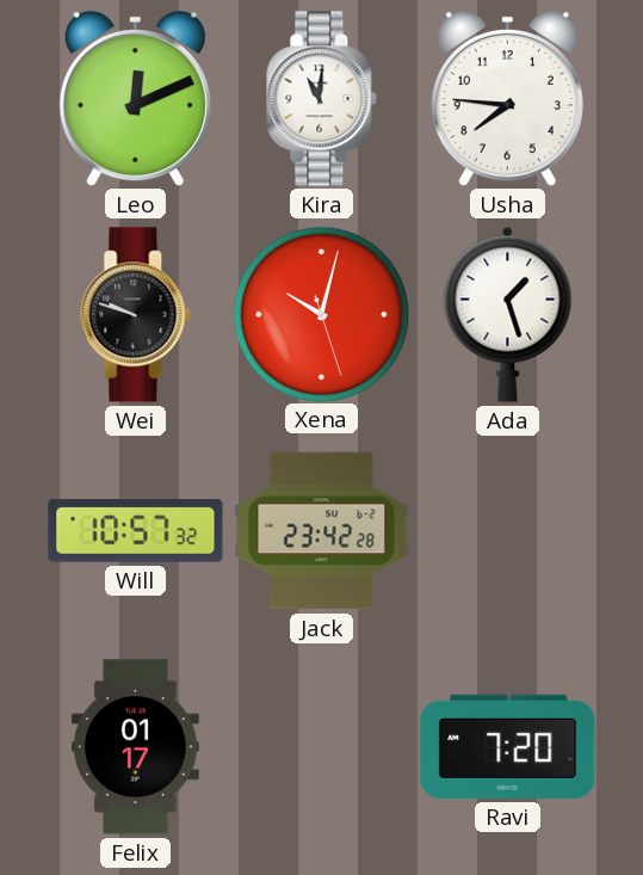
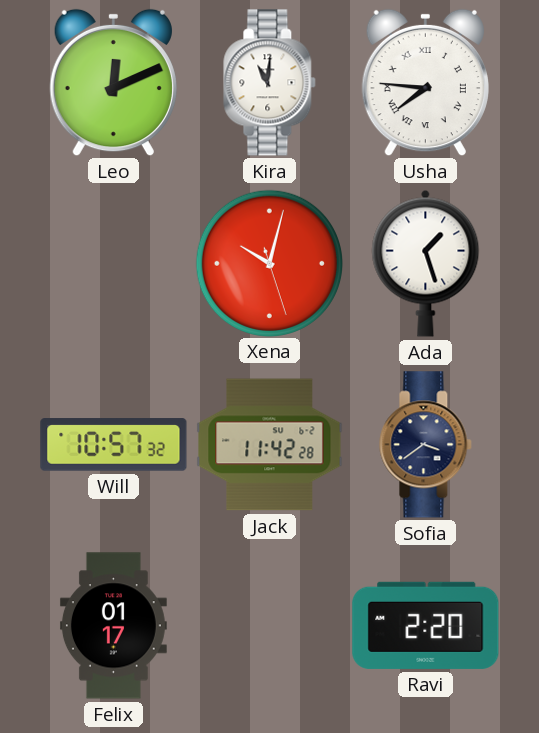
Usha numerals: Arabic -> Roman (425, 83)
Wei: 9:48 -> none (136, 315)
Jack: 23:42 -> 11:42 (270, 445)
Sofia: none -> 3:39 (426, 445)
Ravi: 7:20 -> 2:20 (426, 625)
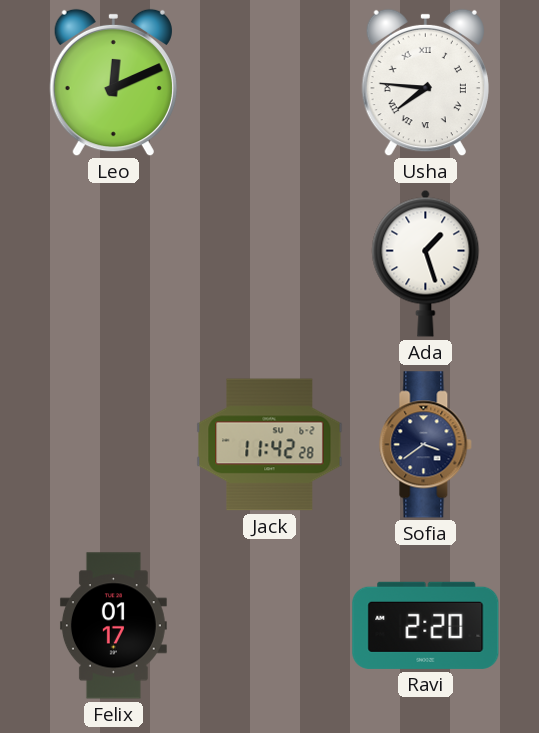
Kira: 11:01 -> none (270, 83)
Xena: 10:02 -> none (269, 263)
Will: 10:57 -> none (114, 445)
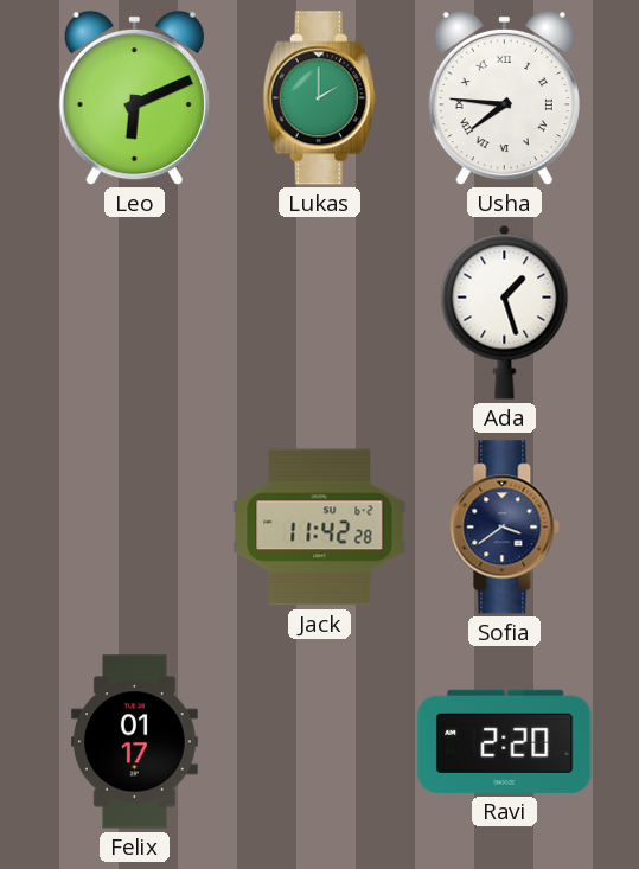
Leo: 12:11 -> 6:11 (134, 98)
Lukas: none -> 2:00 (319, 98)
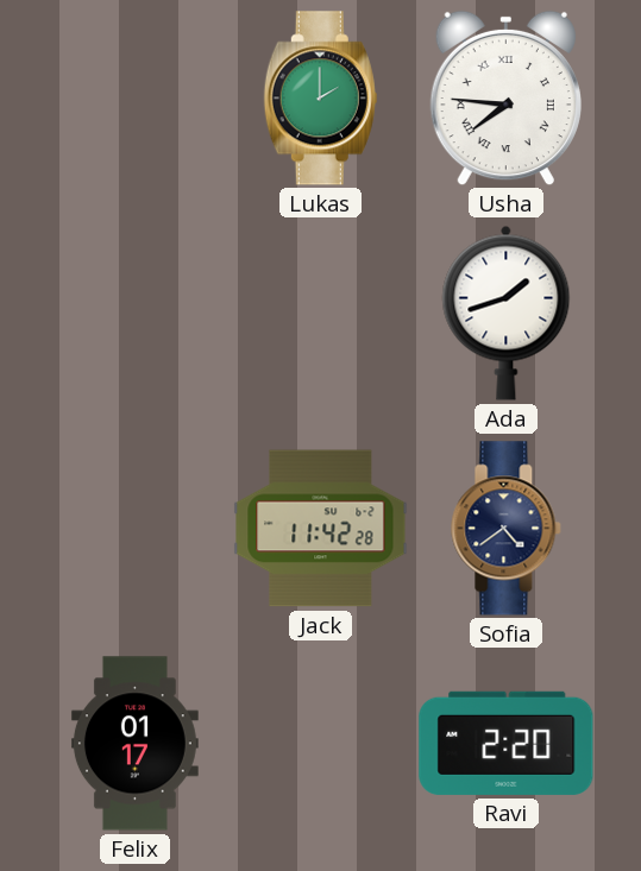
Leo: 6:11 -> none (134, 98)
Ada: 1:27 -> 1:42 (507, 313)
Sofia: 3:39 -> 4:39 (507, 529)
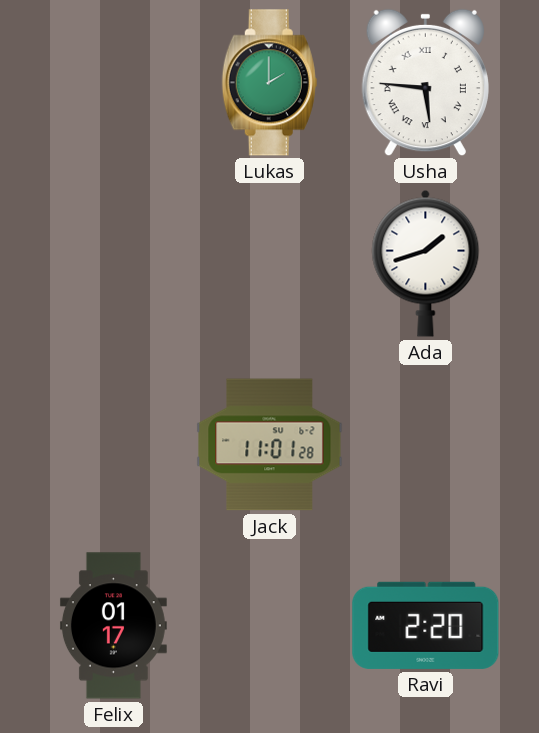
Usha: 7:46 -> 5:46 (425, 83)
Jack: 11:42 -> 11:01 (270, 445)
Sofia: 4:39 -> none (507, 529)
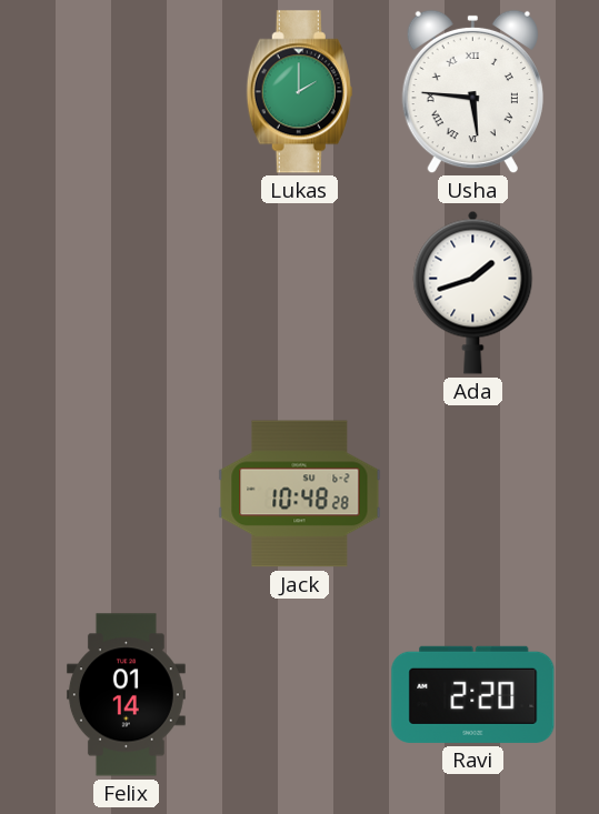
Jack: 11:01 -> 10:48 (300, 494)
Felix: 01:17 -> 01:14 (126, 695)
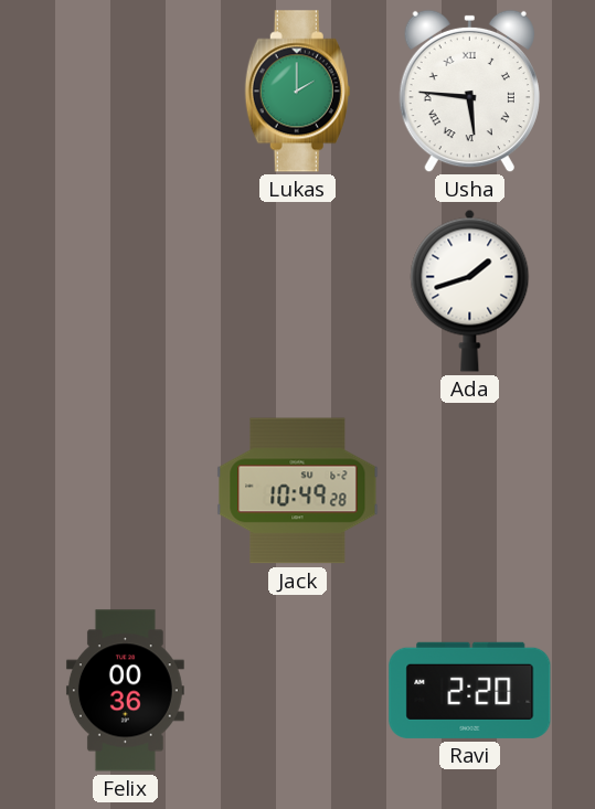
Jack: 10:48 -> 10:49 (298, 491)
Felix: 01:14 -> 00:36 (125, 691)
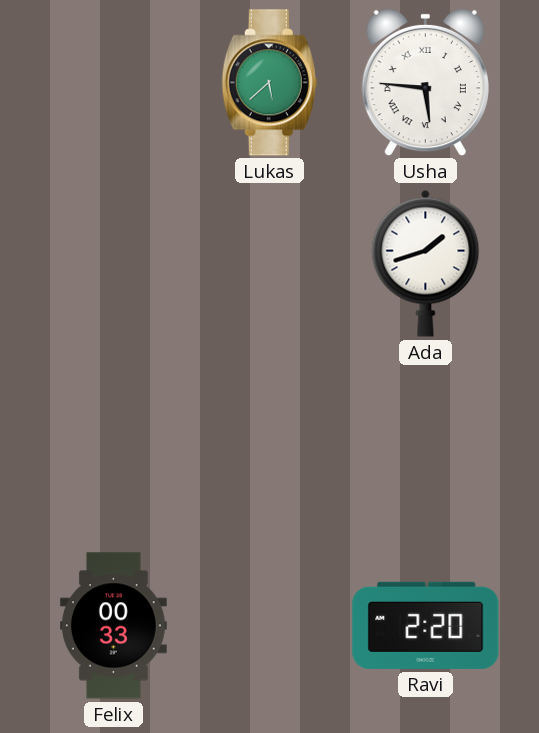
Lukas: 2:00 -> 5:38 (269, 83)
Jack: 10:49 -> none (298, 491)
Felix: 00:36 -> 00:33 (113, 626)
